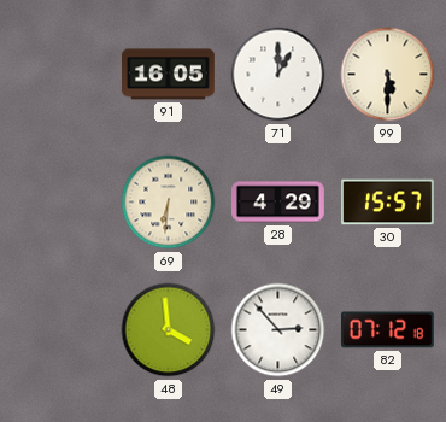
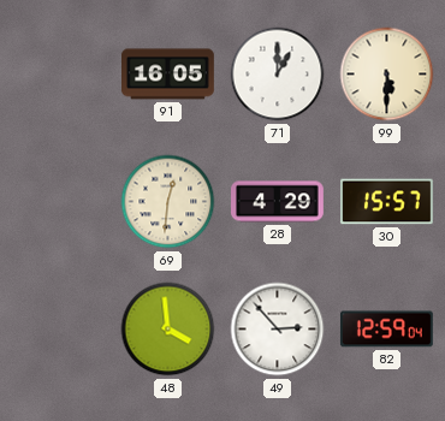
69: 6:31 -> 12:31 (168, 202)
82: 07:12 -> 12:59 (386, 330)
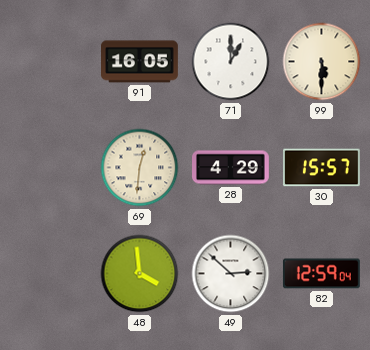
49: 2:53 -> 2:52 (231, 274)
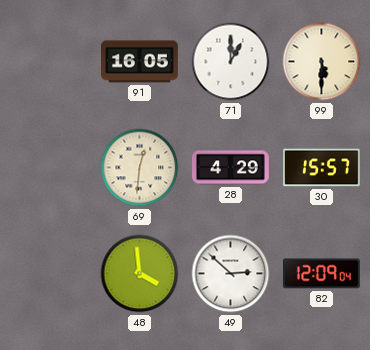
82: 12:59 -> 12:09 (321, 274)
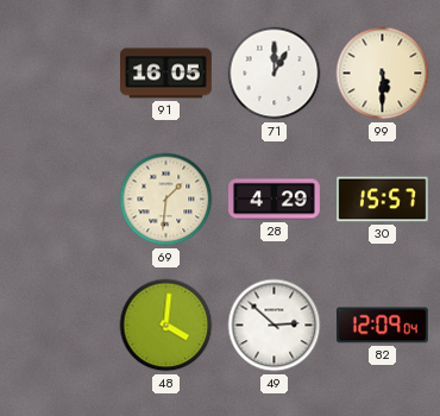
69: 12:31 -> 1:31 (166, 200)
48: 3:59 -> 4:01 (166, 326)
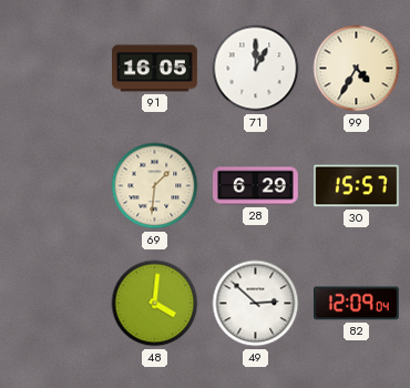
99: 5:30 -> 4:35 (357, 69)
28: 4:29 -> 6:29 (256, 186)
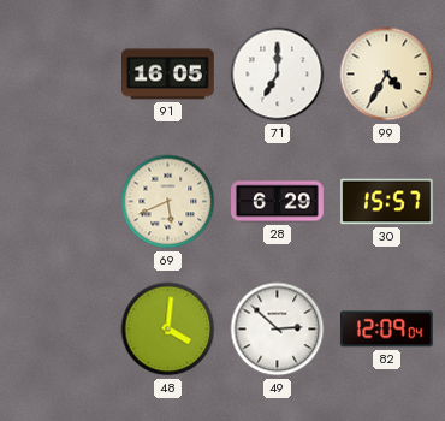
71: 1:00 -> 7:00 (278, 75)
69: 1:31 -> 5:41 (168, 202)
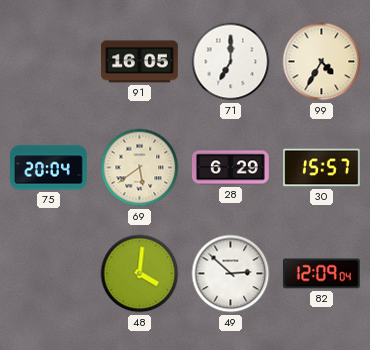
75: none -> 20:04 (49, 168)
69: 5:41 -> 5:39 (140, 168)
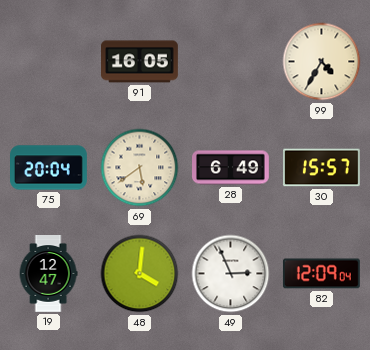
71: 7:00 -> none (231, 62)
28: 6:29 -> 6:49 (231, 168)
19: none -> 12:47 (48, 274)
49: 2:52 -> 2:56 (231, 274)
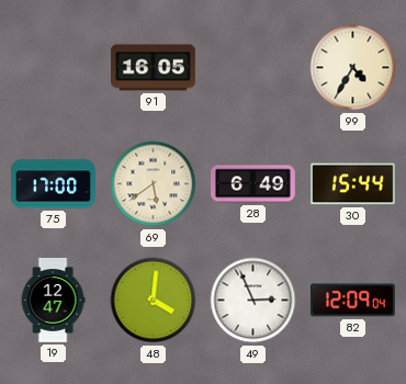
75: 20:04 -> 17:00 (54, 184)
30: 15:57 -> 15:44 (353, 184)
